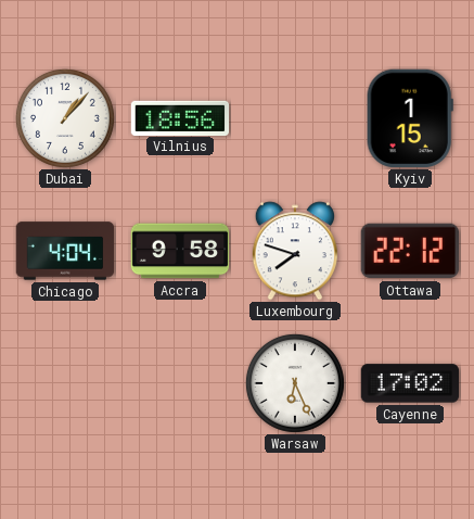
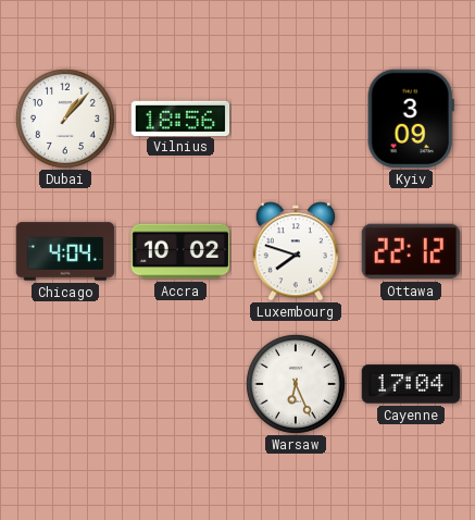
Kyiv: 1:15 -> 3:09 (411, 119)
Accra: 9:58 -> 10:02 (180, 251)
Cayenne: 17:02 -> 17:04 (411, 384)
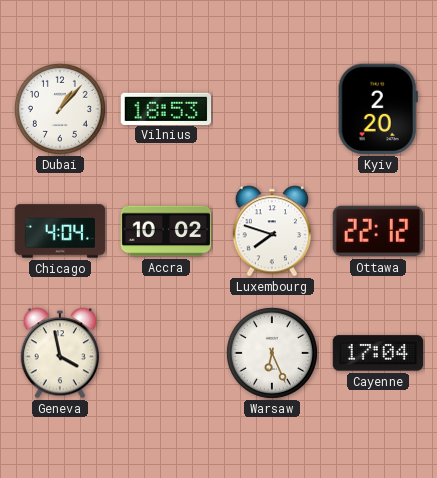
Vilnius: 18:56 -> 18:53 (166, 108)
Kyiv: 3:09 -> 2:20 (378, 109)
Geneva: none -> 3:58 (60, 353)
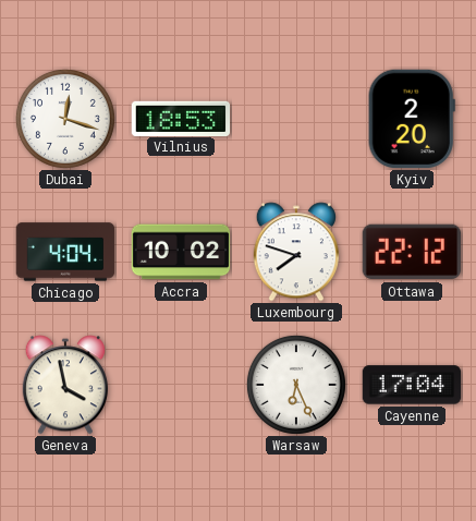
Dubai: 1:07 -> 12:18 (65, 119)
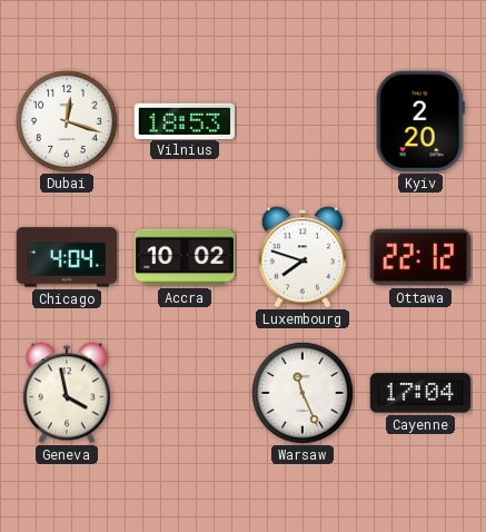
Warsaw: 6:26 -> 11:26 (302, 393)
